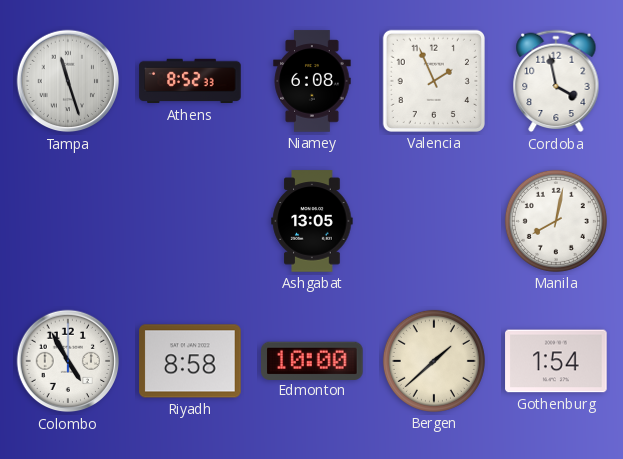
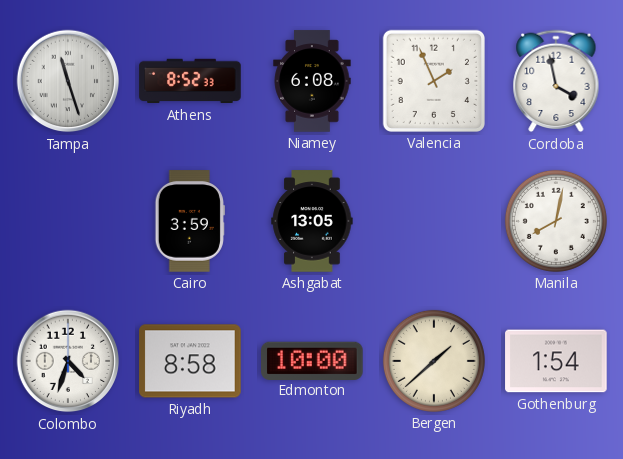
Cairo: none -> 3:59 (190, 221)
Colombo: 4:55 -> 4:33 (68, 361)
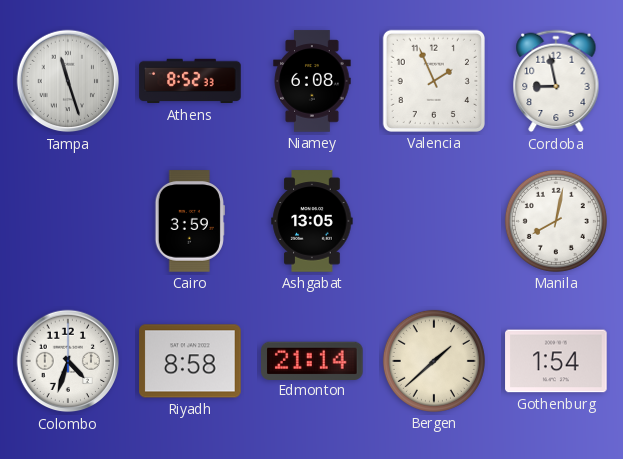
Cordoba: 3:58 -> 8:58 (556, 81)
Edmonton: 10:00 -> 21:14 (312, 360)
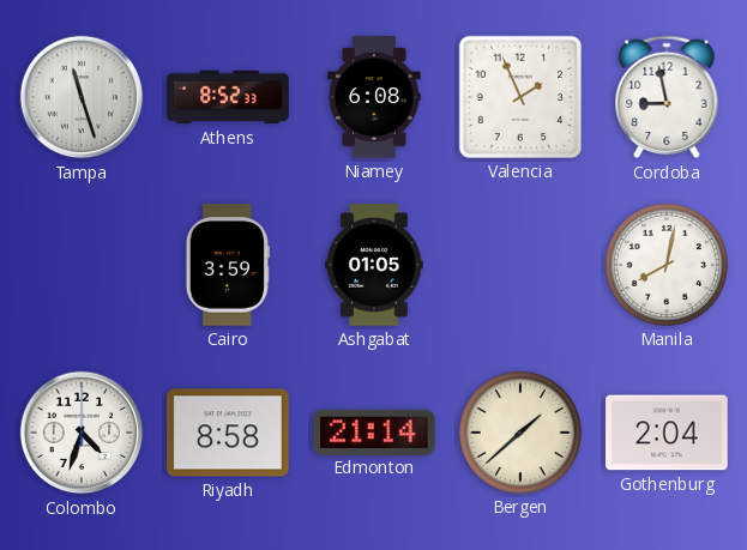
Ashgabat: 13:05 -> 01:05 (374, 265)
Gothenburg: 1:54 -> 2:04 (667, 433)
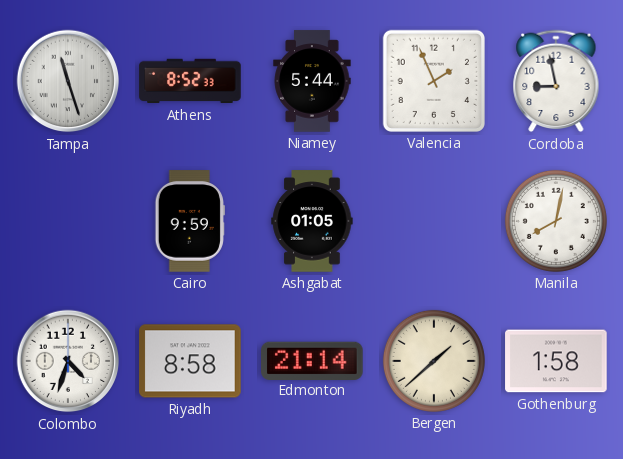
Niamey: 6:08 -> 5:44 (312, 81)
Cairo: 3:59 -> 9:59 (190, 221)
Gothenburg: 2:04 -> 1:58 (556, 361)
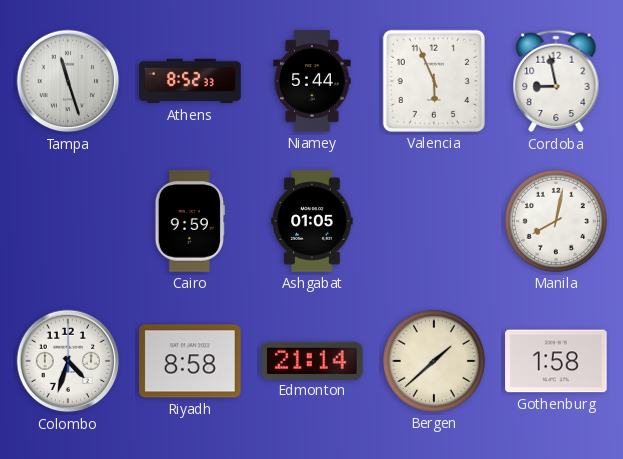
Valencia: 1:56 -> 5:56 (434, 81)
